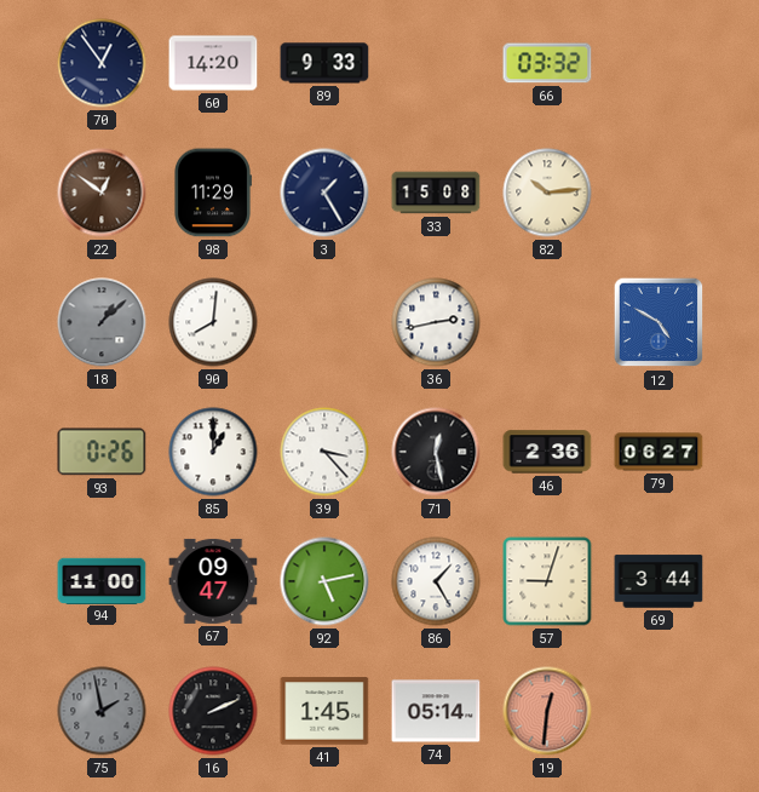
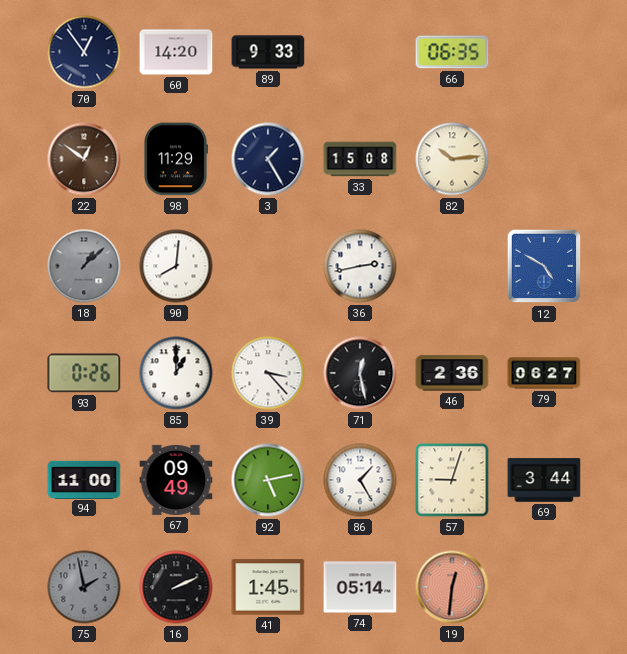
66: 03:32 -> 06:35 (452, 52)
67: 09:47 -> 09:49 (176, 480)
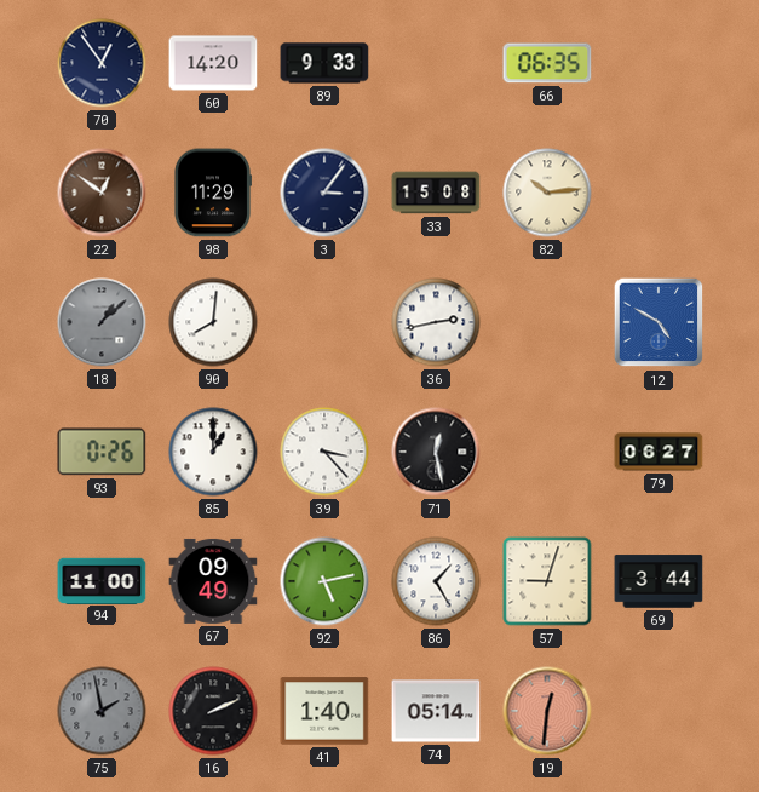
3: 1:25 -> 3:06 (324, 193)
46: 2:36 -> none (452, 373)
41: 1:45 -> 1:40 (324, 711)
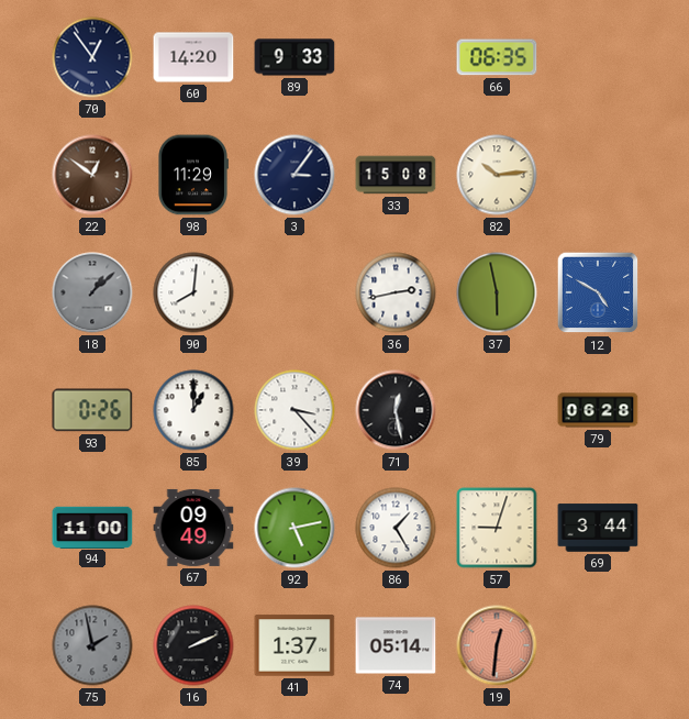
37: none -> 5:58 (497, 292)
79: 06:27 -> 06:28 (598, 410)
41: 1:40 -> 1:37 (295, 645)
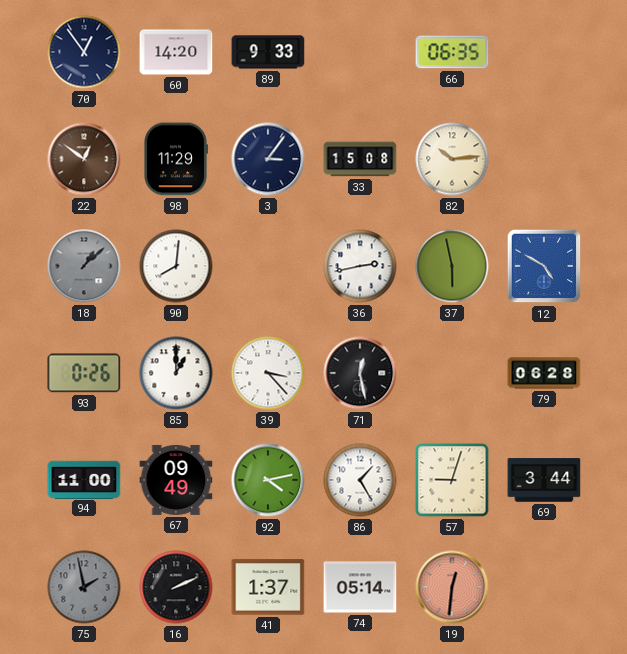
92: 5:13 -> 4:13 (268, 480)
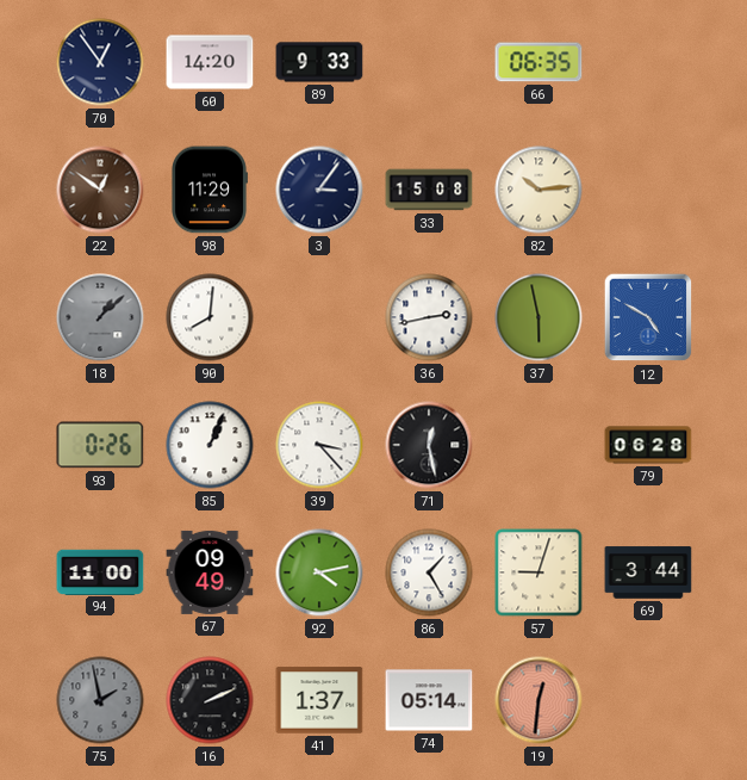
85: 1:00 -> 1:04 (210, 445)
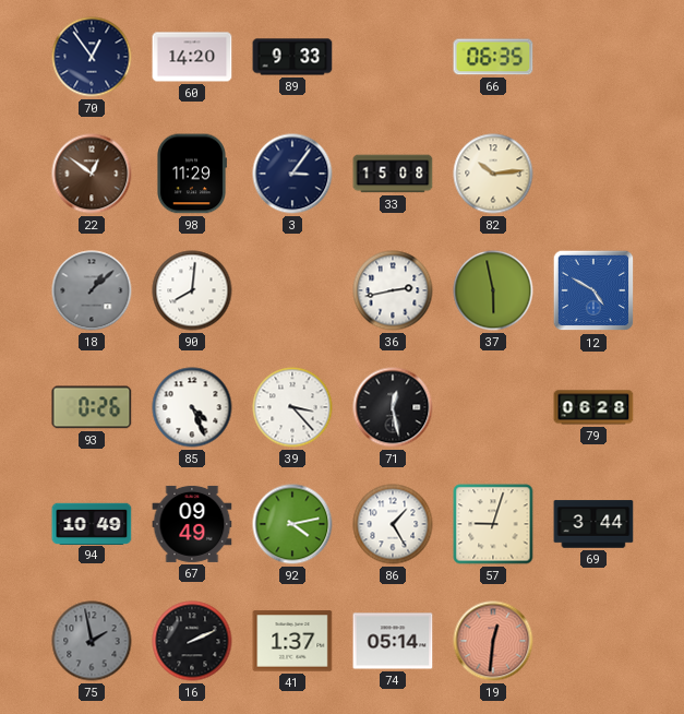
85: 1:04 -> 4:26 (192, 407)
94: 11:00 -> 10:49 (92, 523)
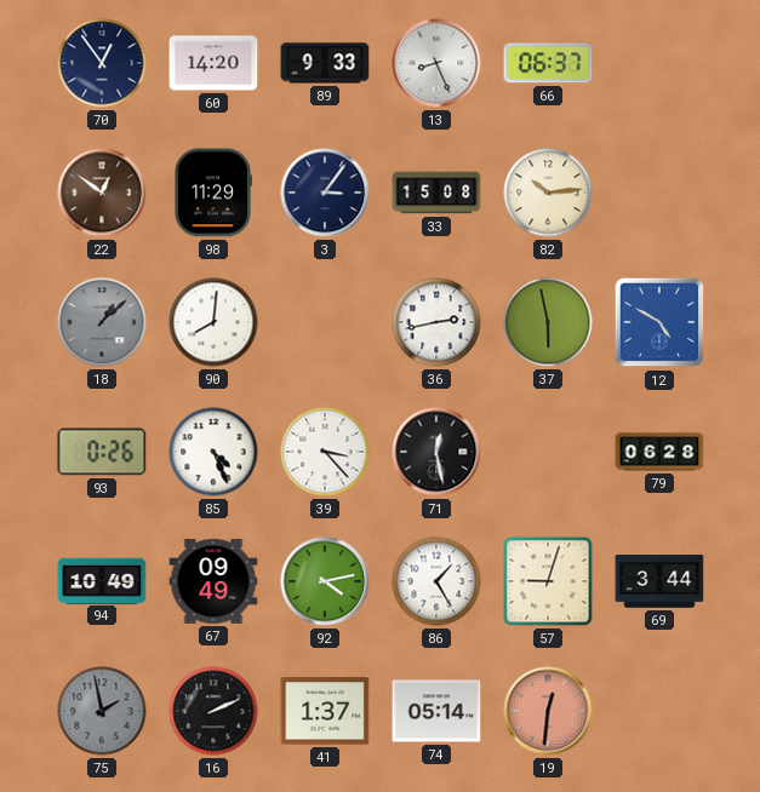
13: none -> 8:26 (436, 63)
66: 06:35 -> 06:37 (548, 63)
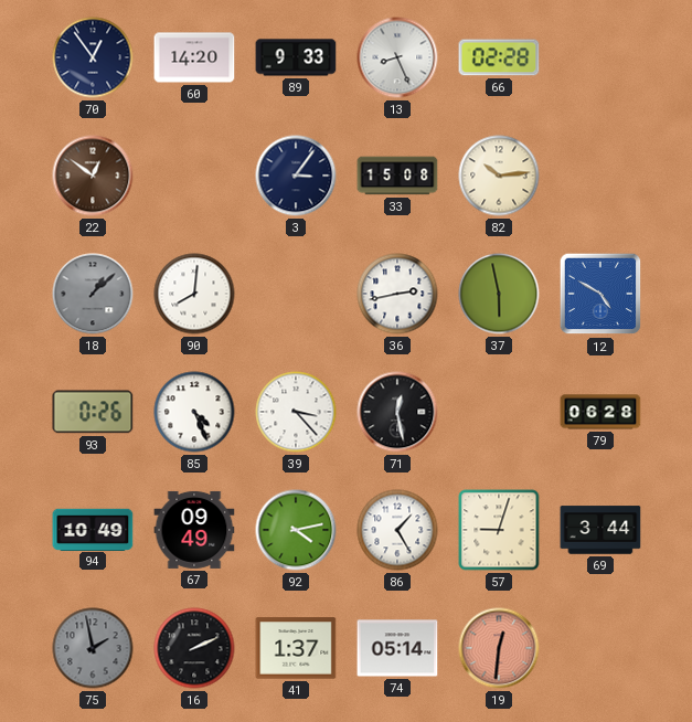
66: 06:37 -> 02:28 (499, 57)
98: 11:29 -> none (213, 193)
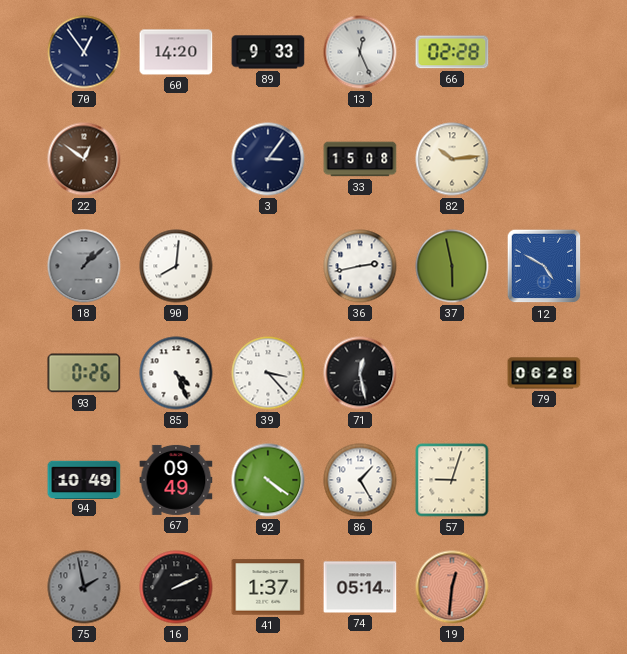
13: 8:26 -> 12:26 (360, 52)
92: 4:13 -> 4:21 (268, 480)
69: 3:44 -> none (600, 530)
